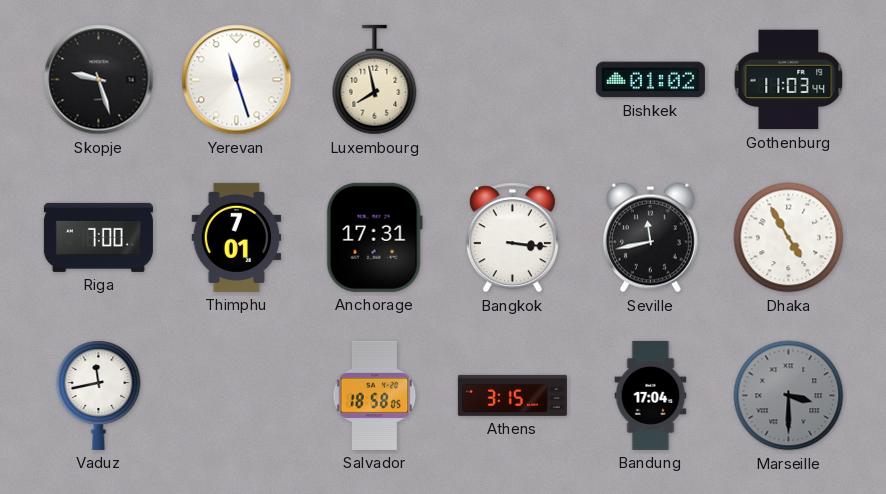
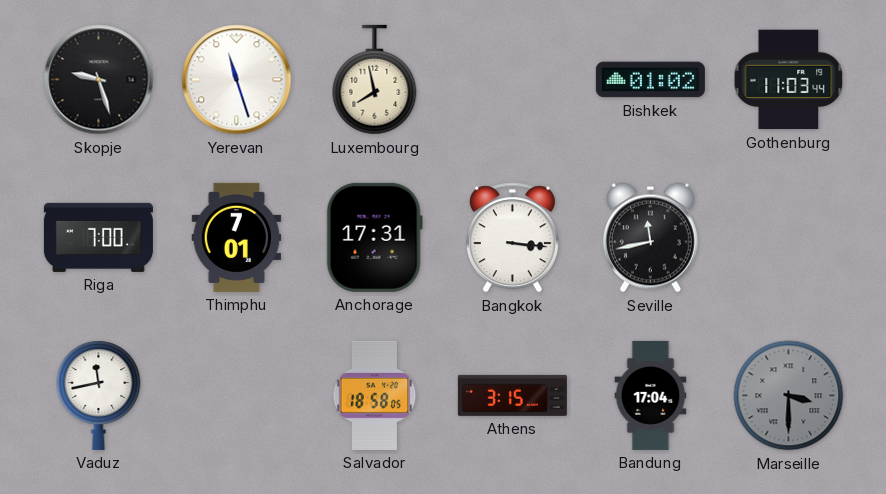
Dhaka: 4:55 -> none (789, 238)
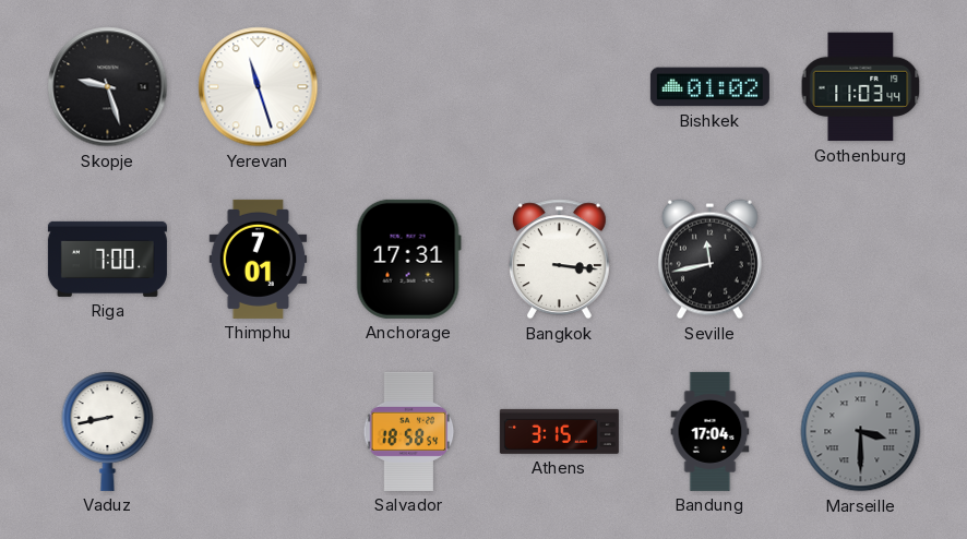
Luxembourg: 7:58 -> none (375, 80)
Vaduz: 11:43 -> 8:43 (108, 431)
Salvador: 18:58:05 -> 18:58:54 (409, 431)
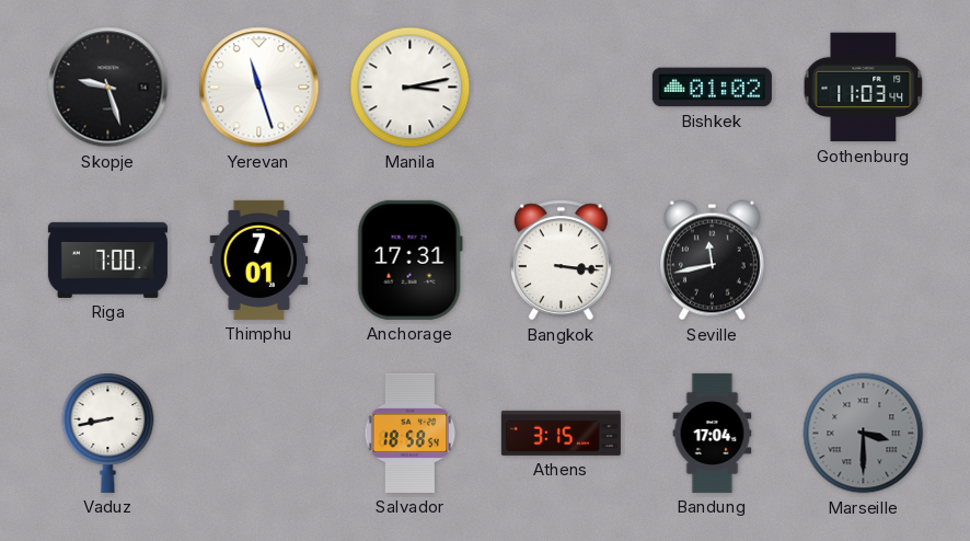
Manila: none -> 3:13 (411, 88)
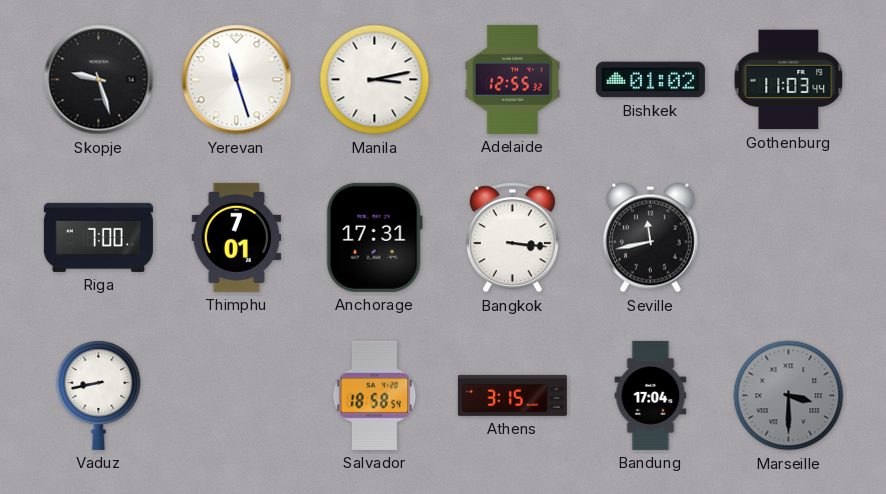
Adelaide: none -> 12:55 (513, 79)
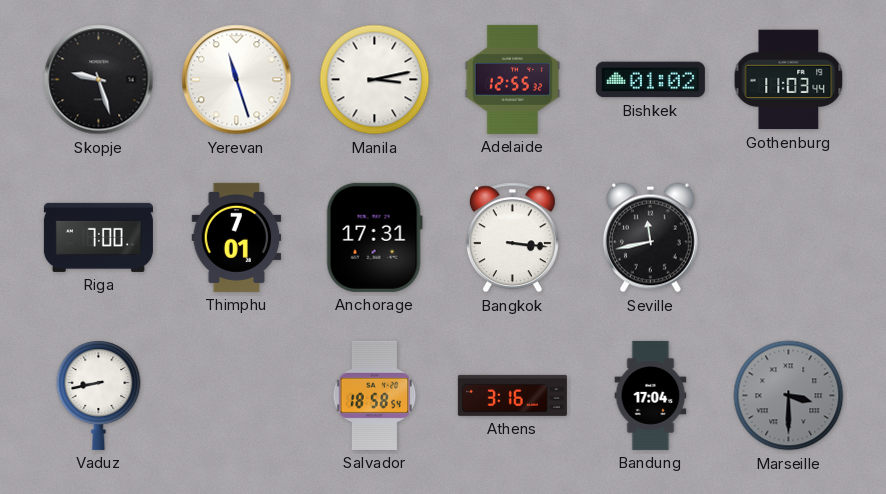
Athens: 3:15 -> 3:16 (512, 395)
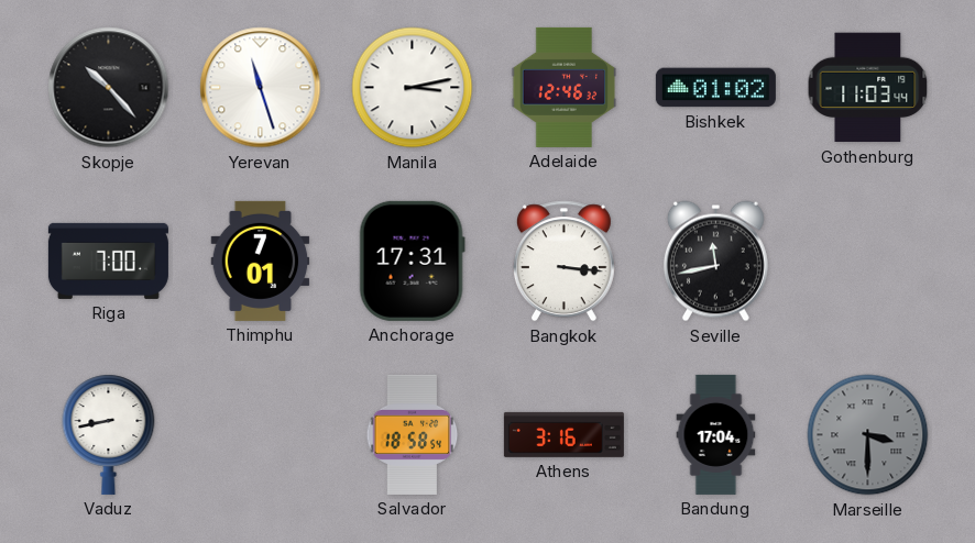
Skopje: 9:27 -> 10:23 (109, 88)
Adelaide: 12:55 -> 12:46 (565, 87)
